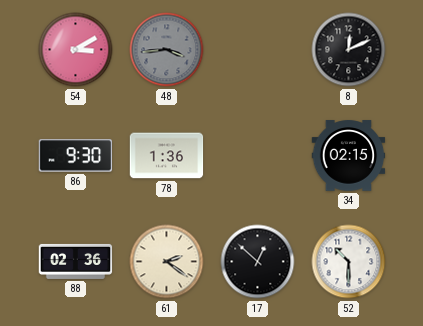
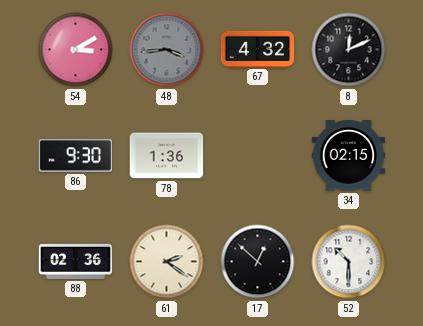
67: none -> 4:32 (258, 49)
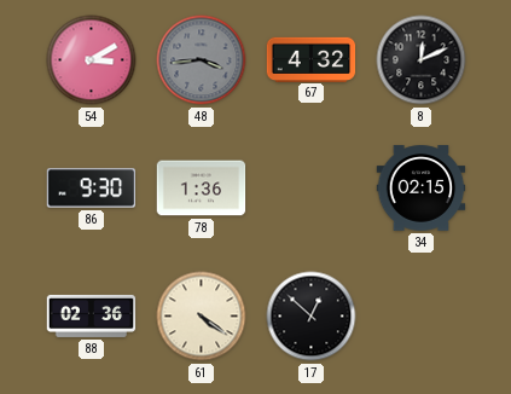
61: 2:21 -> 4:21 (202, 317)
52: 10:30 -> none (349, 262)
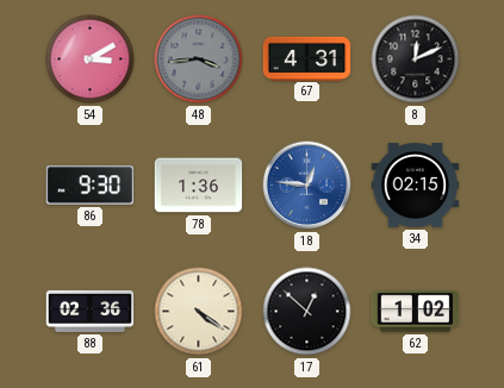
67: 4:32 -> 4:31 (307, 58)
18: none -> 12:46 (307, 186)
62: none -> 1:02 (416, 312)
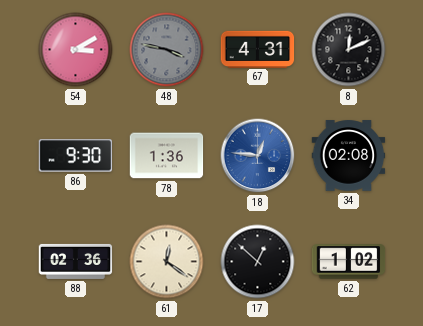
48: 3:44 -> 3:47 (167, 50)
34: 02:15 -> 02:08 (349, 156)
61: 4:21 -> 12:21 (167, 262)
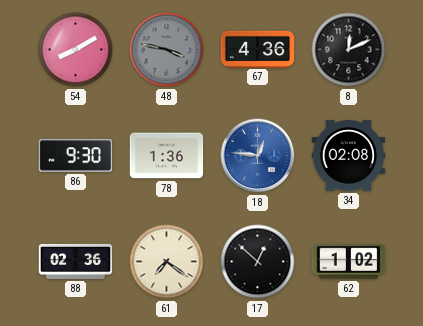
54: 3:10 -> 8:10 (76, 50)
67: 4:31 -> 4:36 (258, 49)
61: 12:21 -> 7:21 (167, 262)
